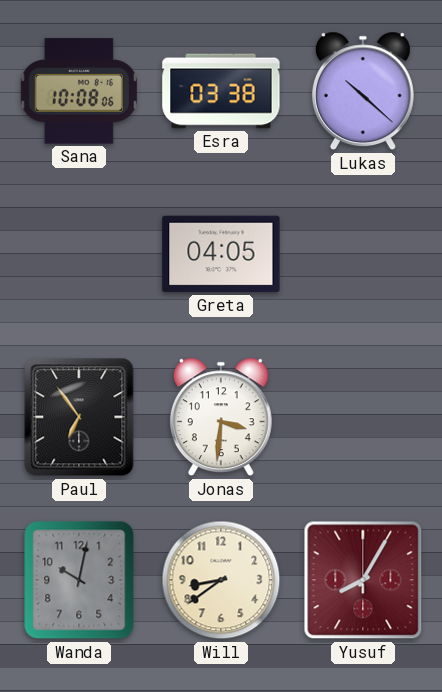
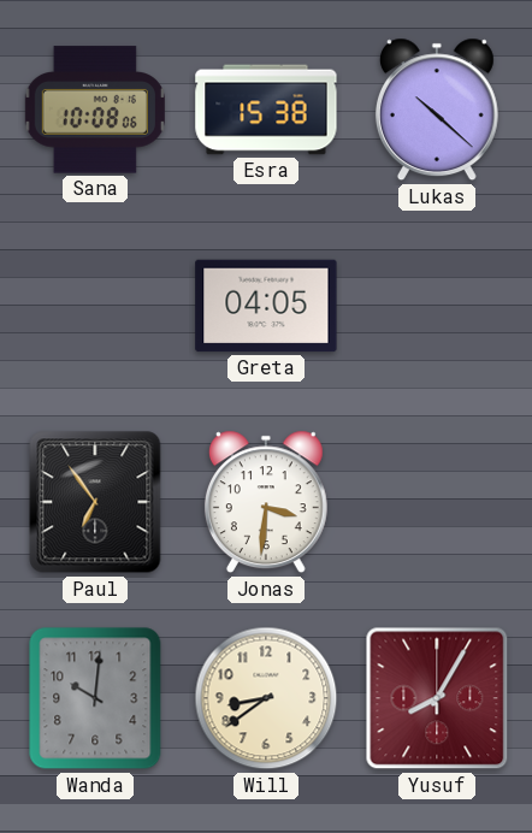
Esra: 03:38 -> 15:38 (266, 110)
Wanda: 10:02 -> 10:01 (95, 698)
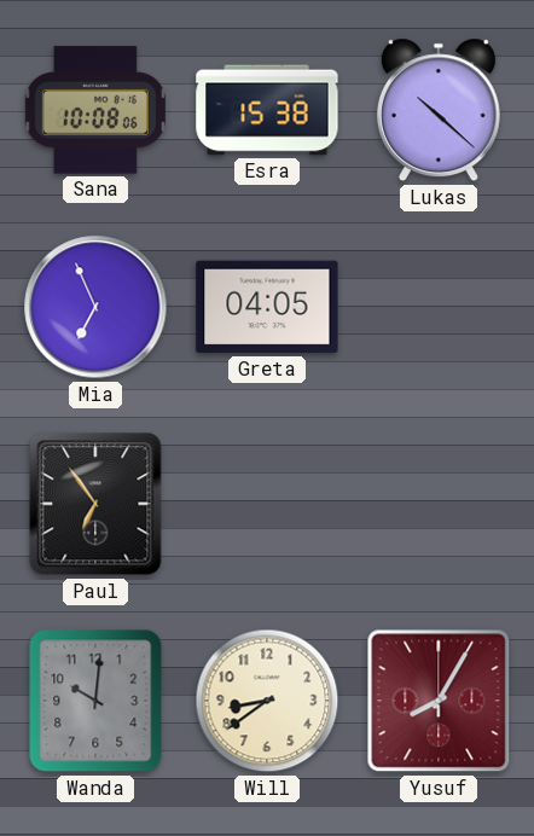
Mia: none -> 6:56 (95, 307)
Jonas: 3:31 -> none (266, 502)
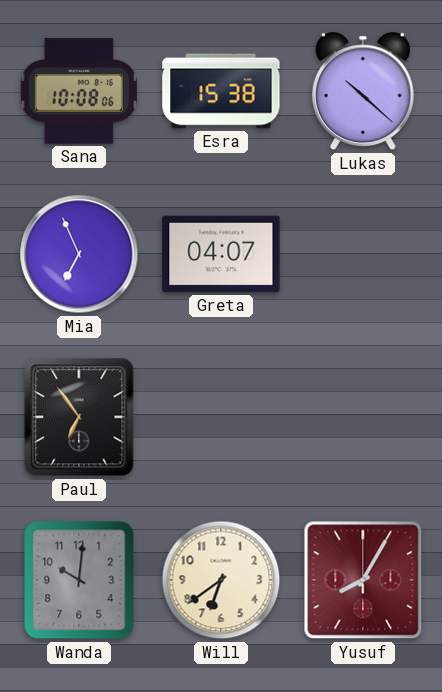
Greta: 04:05 -> 04:07 (221, 254)
Will: 8:39 -> 6:39 (221, 580)
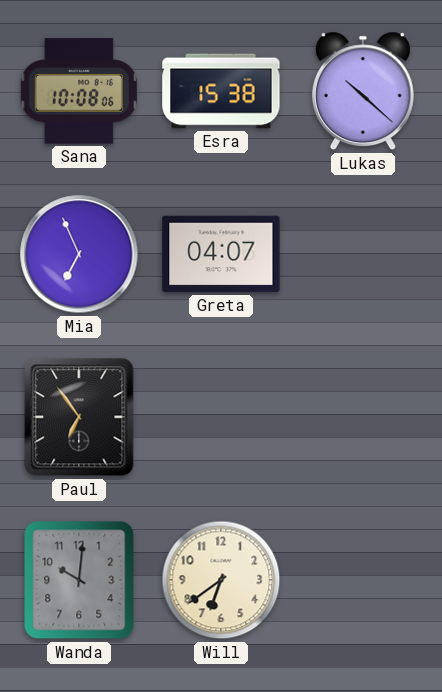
Yusuf: 8:05 -> none (363, 580)
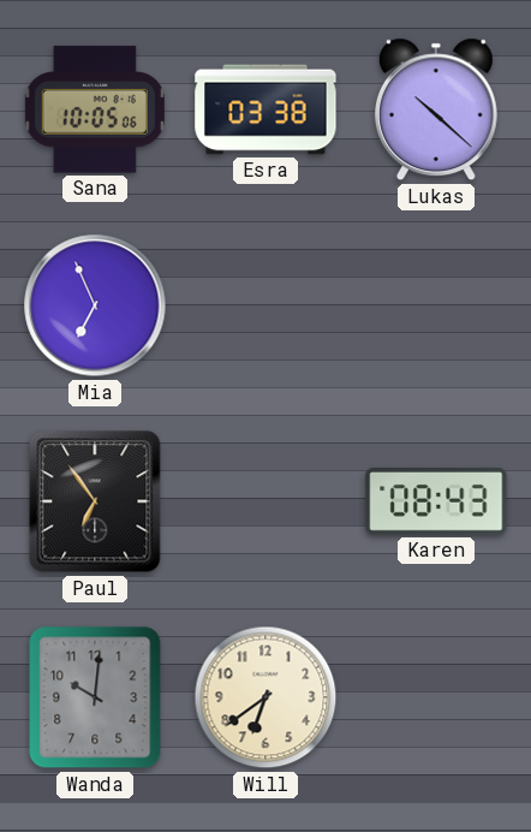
Sana: 10:08 -> 10:05 (95, 109)
Esra: 15:38 -> 03:38 (265, 109)
Greta: 04:07 -> none (221, 254)
Karen: none -> 08:43 (436, 503)
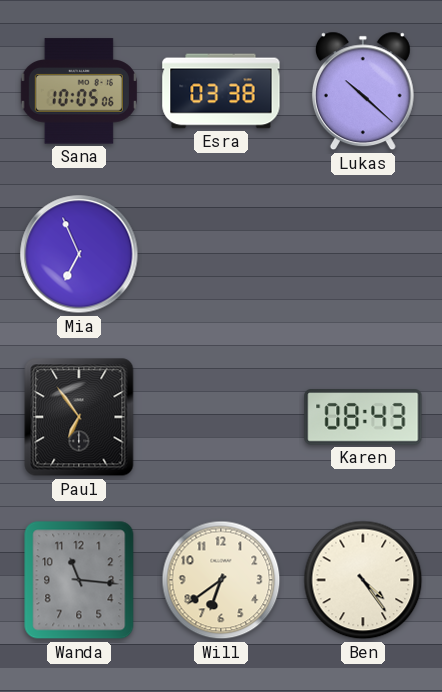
Wanda: 10:01 -> 11:16 (79, 580)
Ben: none -> 4:24 (363, 580)
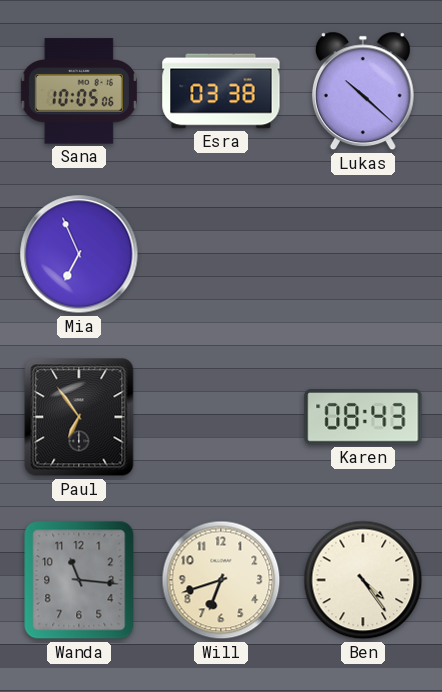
Will: 6:39 -> 6:42 (221, 580)
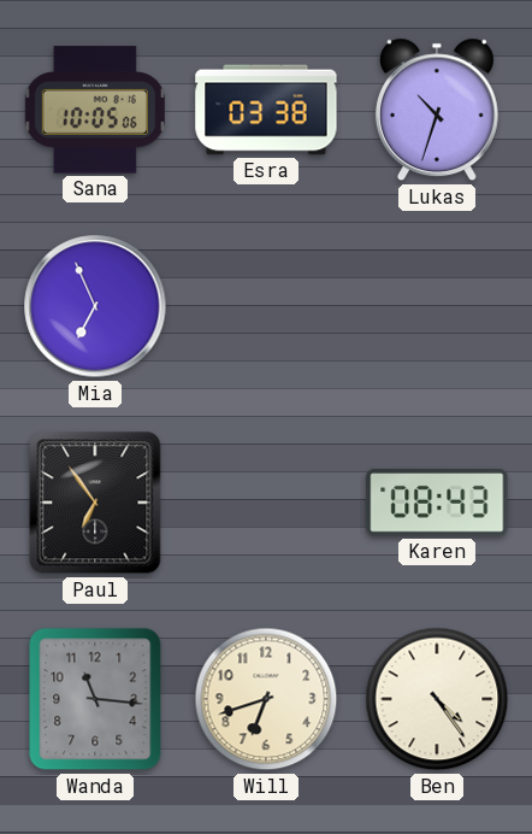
Lukas: 10:22 -> 10:33 (437, 110)
